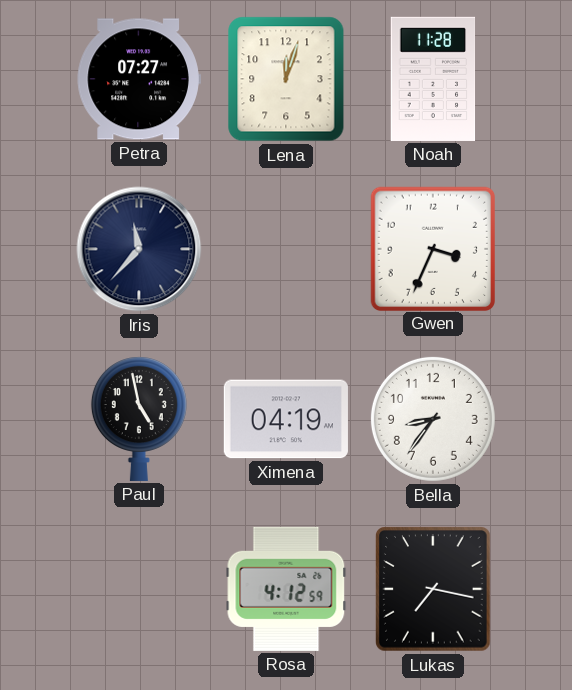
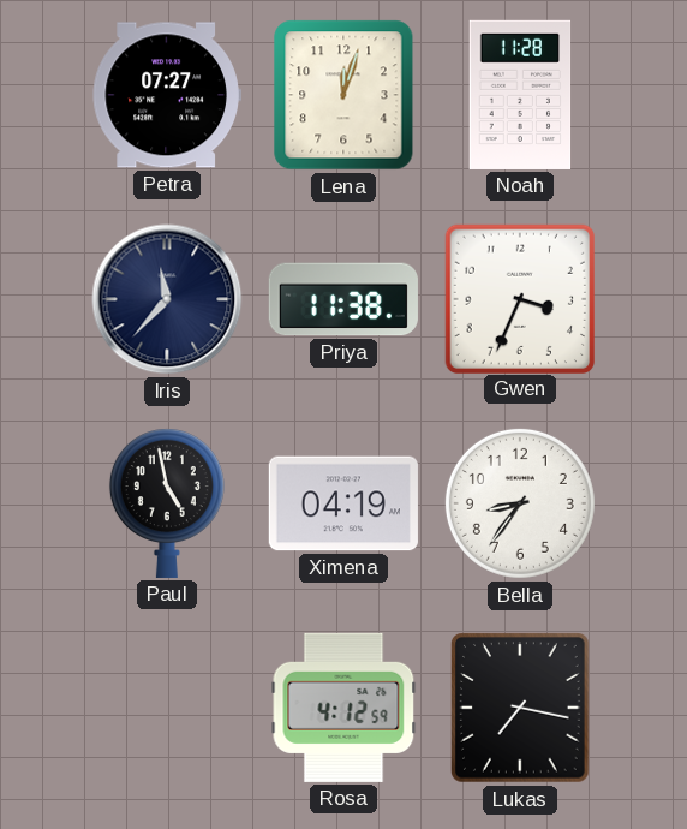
Priya: none -> 11:38 (343, 299)
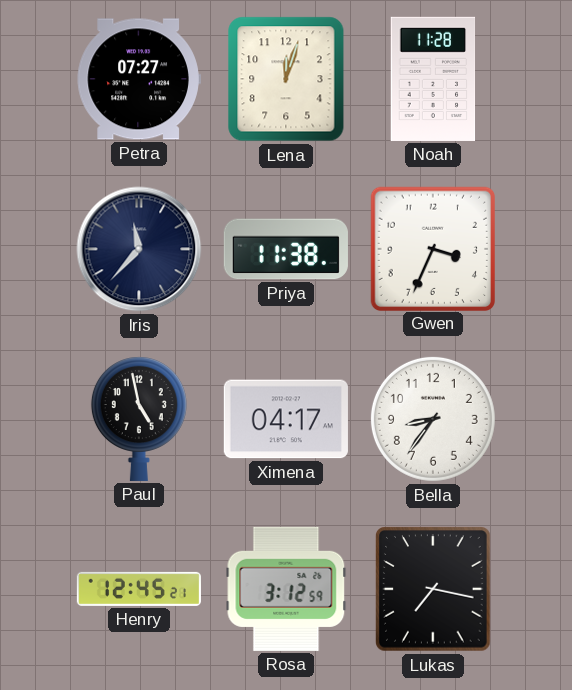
Ximena: 04:19 -> 04:17 (286, 419)
Henry: none -> 12:45 (139, 589)
Rosa: 4:12 -> 3:12 (286, 589)
